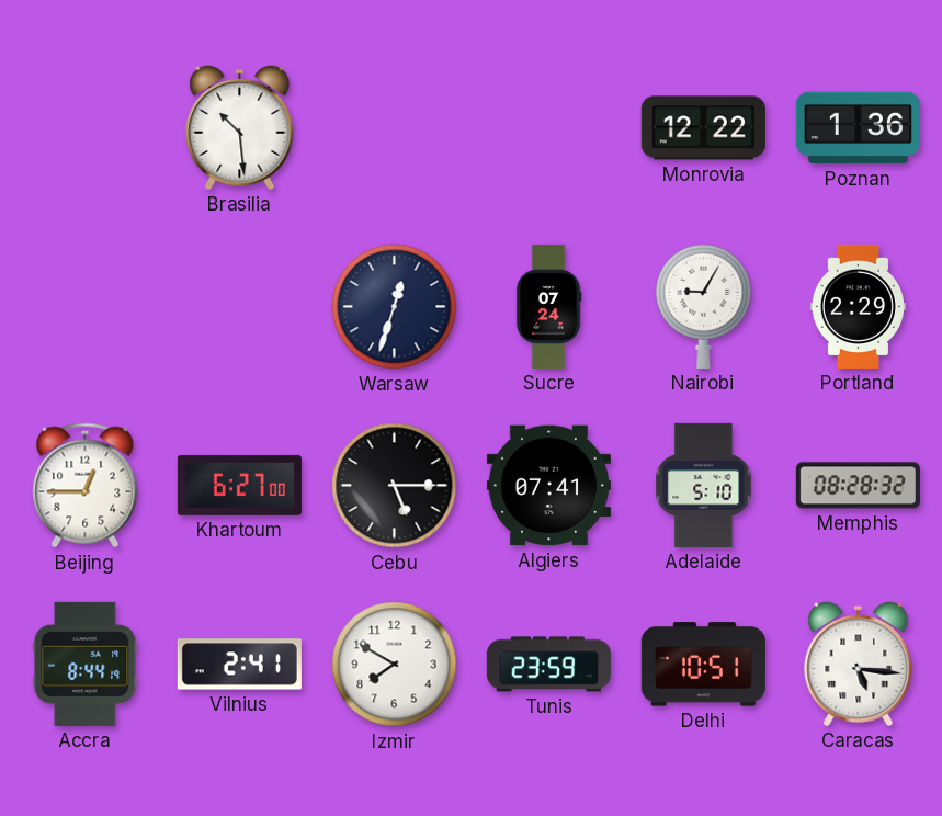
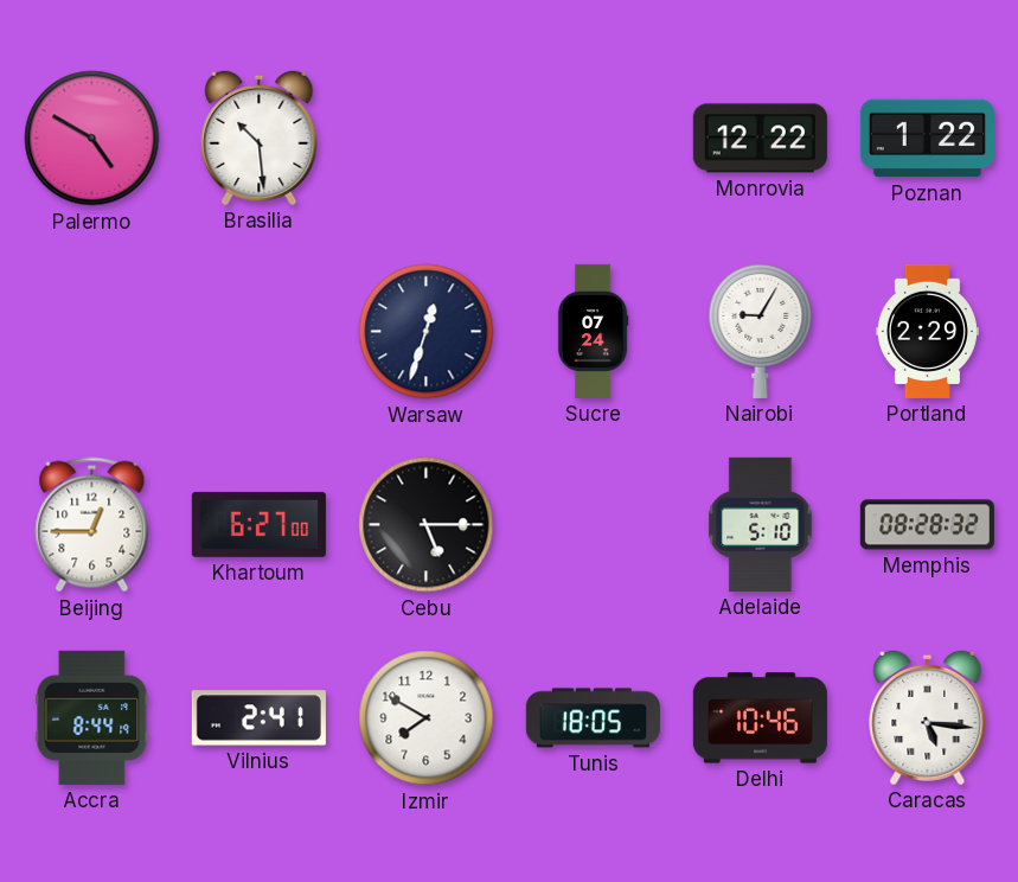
Palermo: none -> 4:50 (92, 139)
Poznan: 1:36 -> 1:22 (927, 139)
Algiers: 07:41 -> none (548, 486)
Tunis: 23:59 -> 18:05 (593, 718)
Delhi: 10:51 -> 10:46 (760, 718)
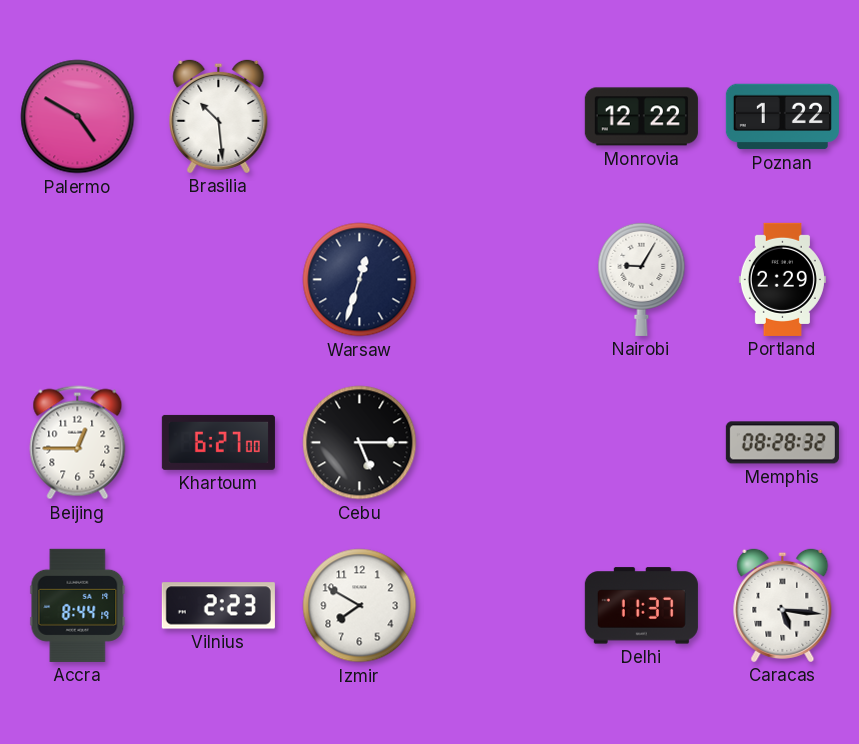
Sucre: 07:24 -> none (593, 331)
Adelaide: 5:10 -> none (761, 524)
Vilnius: 2:41 -> 2:23 (218, 606)
Tunis: 18:05 -> none (593, 718)
Delhi: 10:46 -> 11:37 (641, 606)
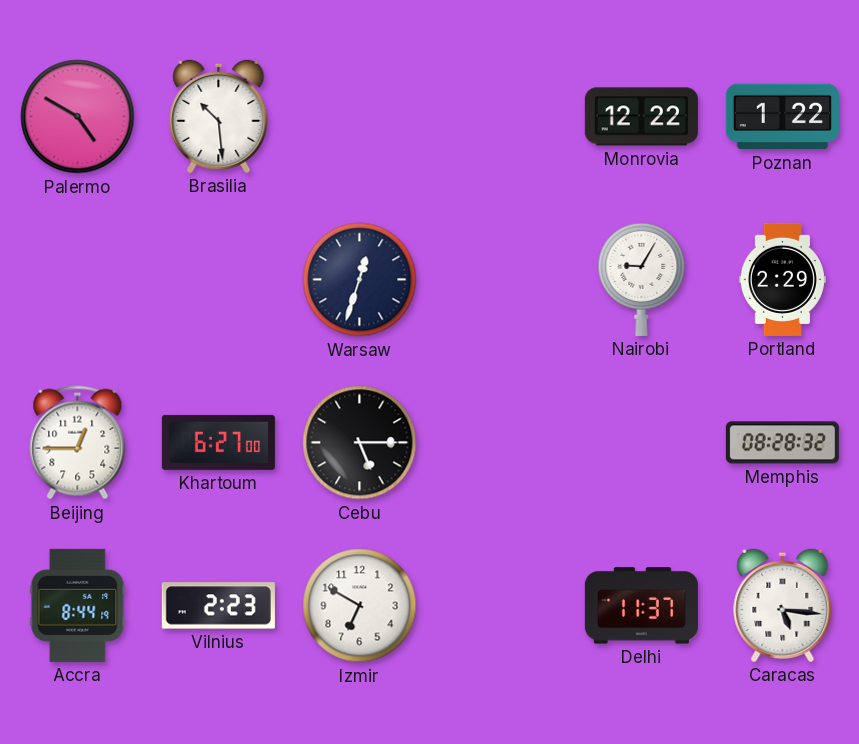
Izmir: 7:50 -> 6:50 (360, 606)
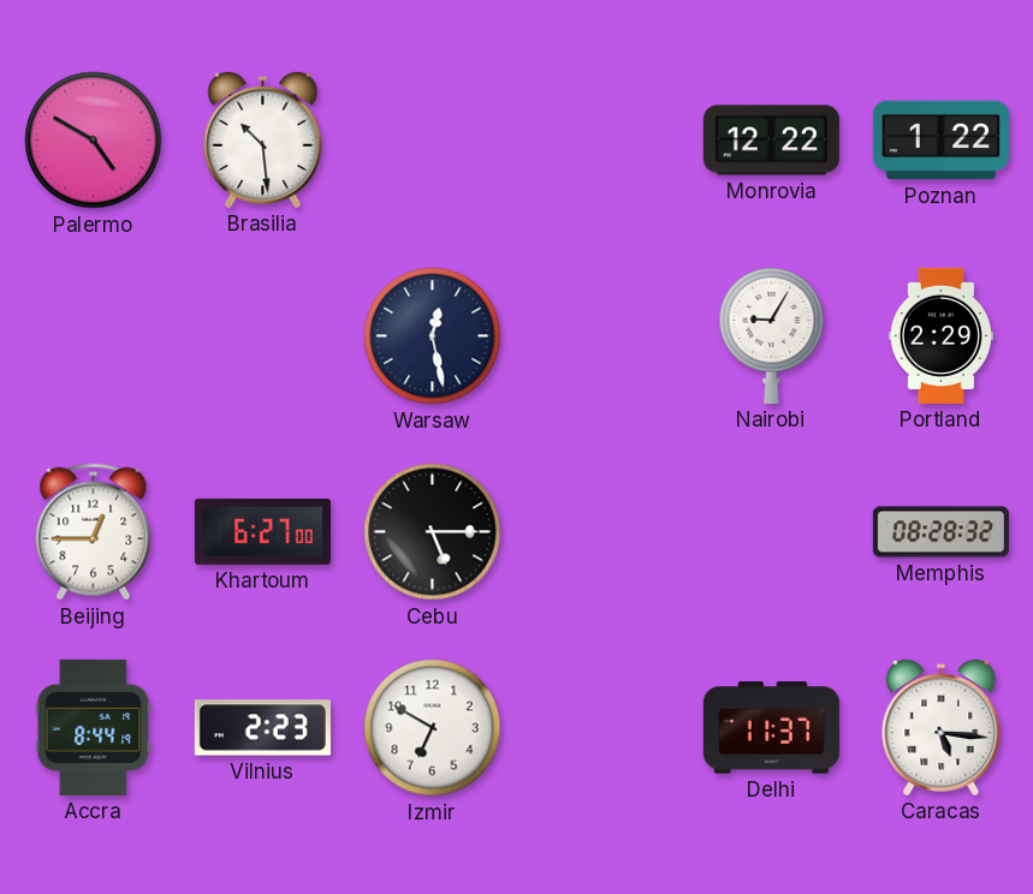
Warsaw: 12:33 -> 12:28 (433, 336)
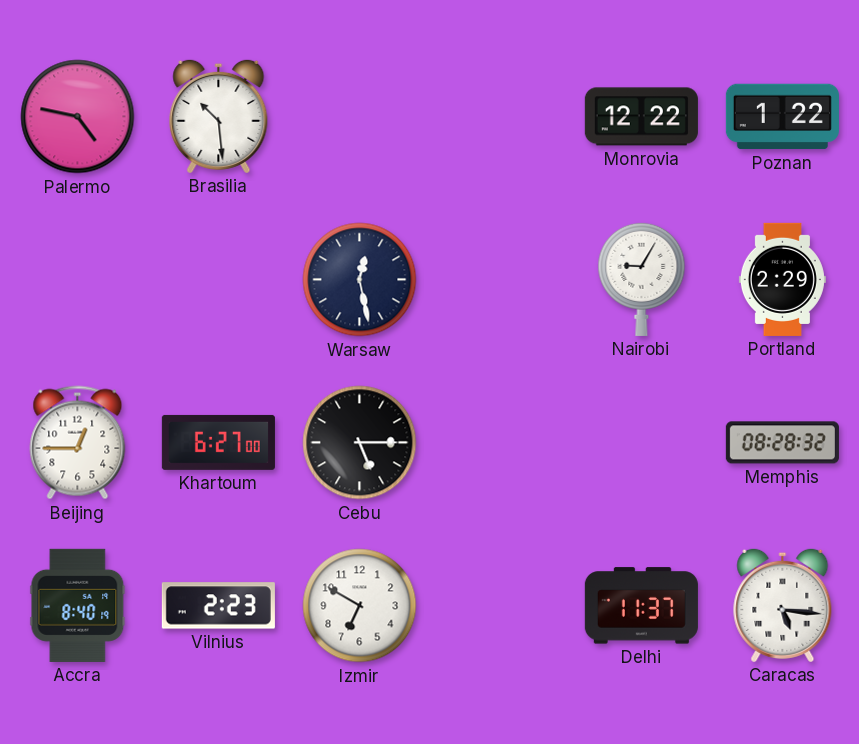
Palermo: 4:50 -> 4:47 (78, 117)
Accra: 8:44 -> 8:40 (78, 605)
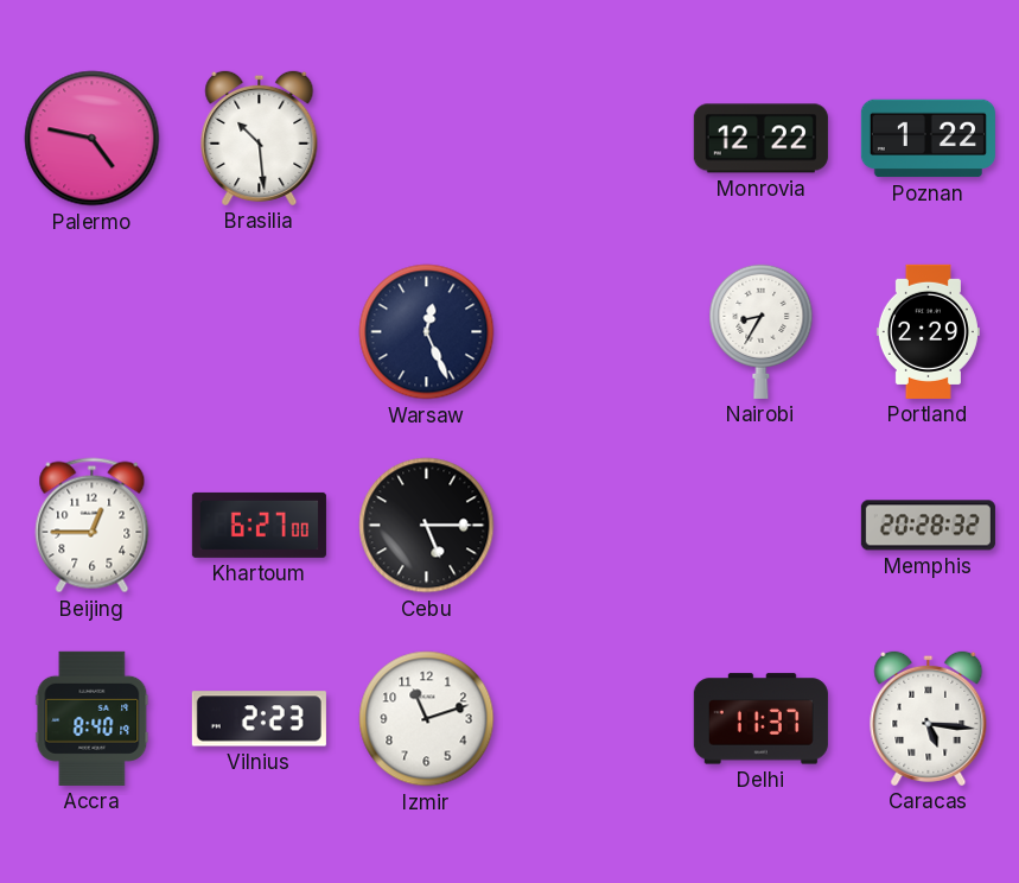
Warsaw: 12:28 -> 12:26 (427, 332)
Nairobi: 9:05 -> 8:35 (762, 331)
Memphis: 08:28 -> 20:28 (928, 526)
Izmir: 6:50 -> 11:12 (427, 719)
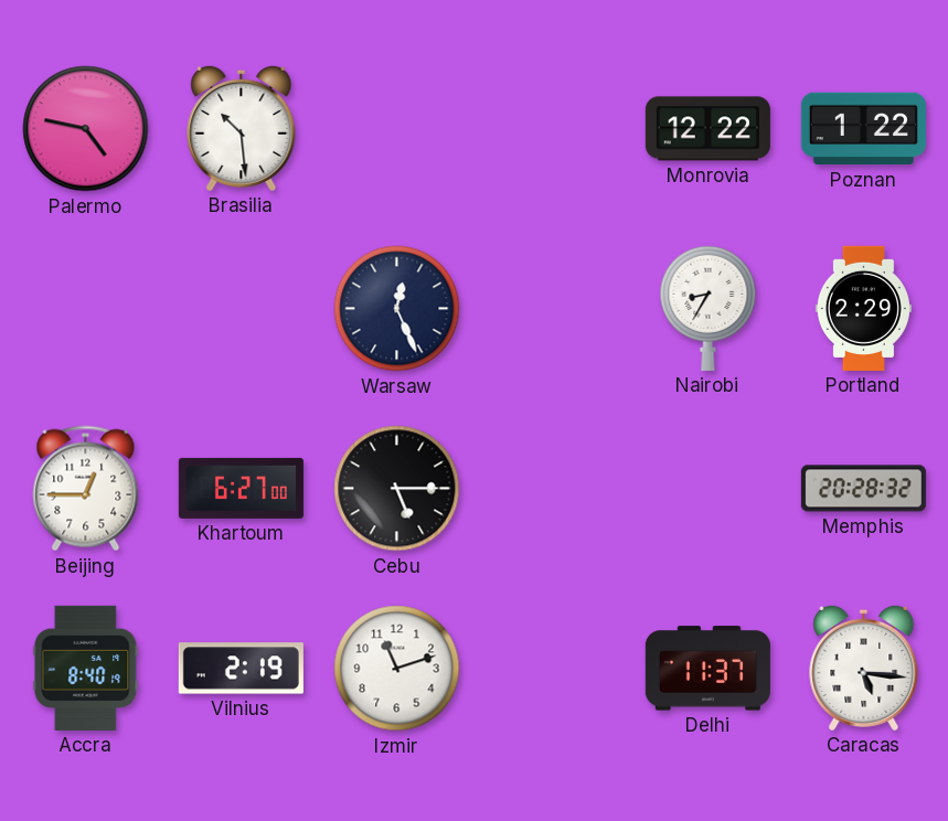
Vilnius: 2:23 -> 2:19 (241, 669)
